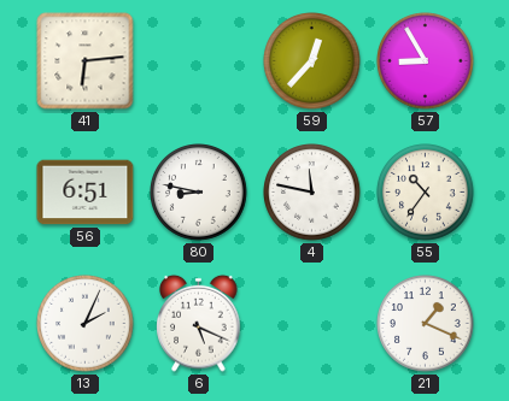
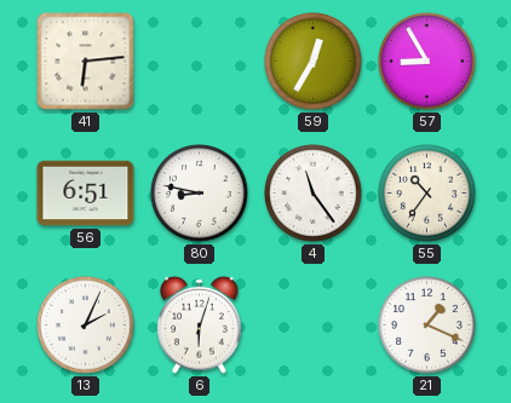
59: 12:37 -> 12:35 (314, 62)
4: 11:47 -> 11:24 (314, 194)
6: 5:19 -> 6:03 (200, 324)
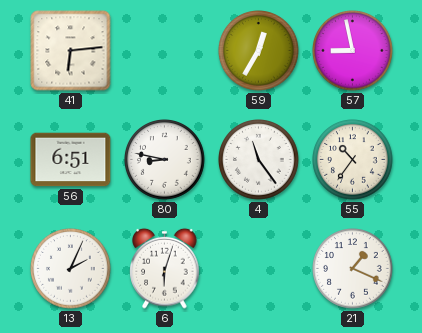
57: 8:55 -> 8:58 (353, 51)
